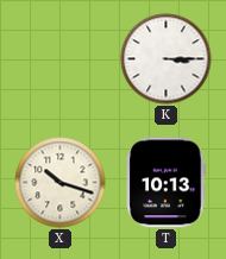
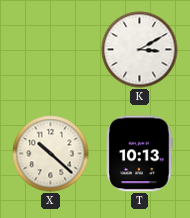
K: 3:15 -> 3:10 (140, 50)
X: 10:18 -> 10:22 (51, 154)
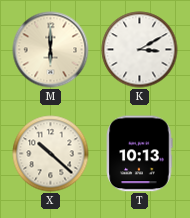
M: none -> 6:00 (51, 50)
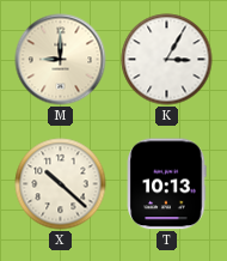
M: 6:00 -> 9:00 (61, 60)
K: 3:10 -> 3:05 (167, 60)
